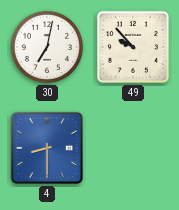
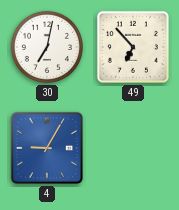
49: 9:53 -> 6:53 (133, 47)
4: 8:30 -> 9:05 (47, 148)
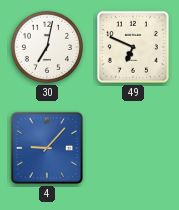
49: 6:53 -> 6:49 (133, 47)
4: 9:05 -> 9:07 (47, 148)
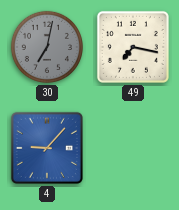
30 dial: white -> grey (47, 47)
49: 6:49 -> 7:17 (133, 47)
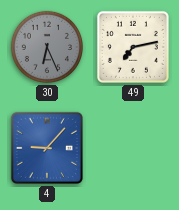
30: 7:02 -> 6:26 (47, 47)
49: 7:17 -> 7:13 (133, 47)
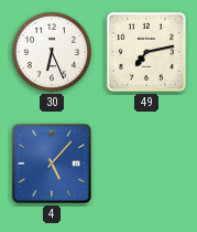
30 dial: grey -> white (52, 52)
4: 9:07 -> 5:07 (52, 164)
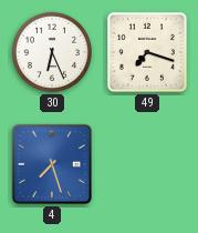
49: 7:13 -> 7:18 (147, 52)
4: 5:07 -> 7:27 (52, 164)
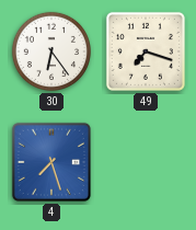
30: 6:26 -> 6:24 (51, 51)
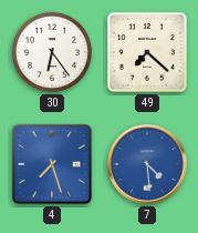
49: 7:18 -> 7:22 (147, 52)
7: none -> 4:29 (147, 164)
